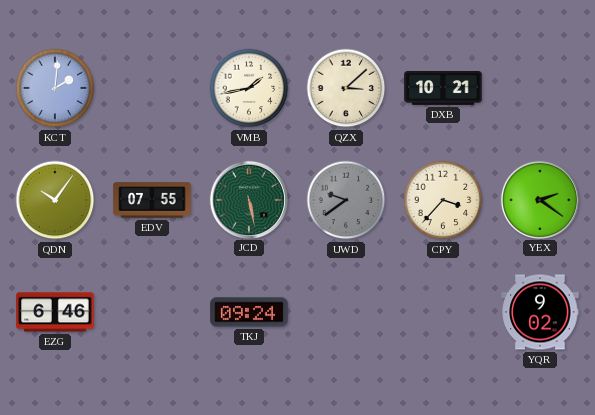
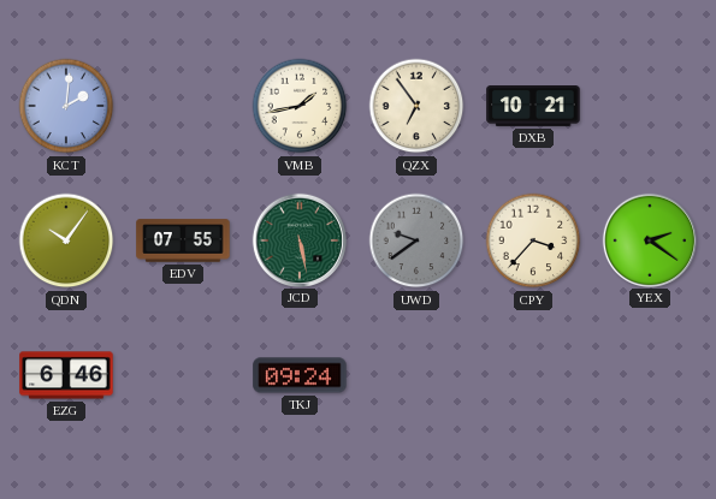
QZX: 3:08 -> 6:54 (416, 106)
YQR: 9:02 -> none (540, 312)
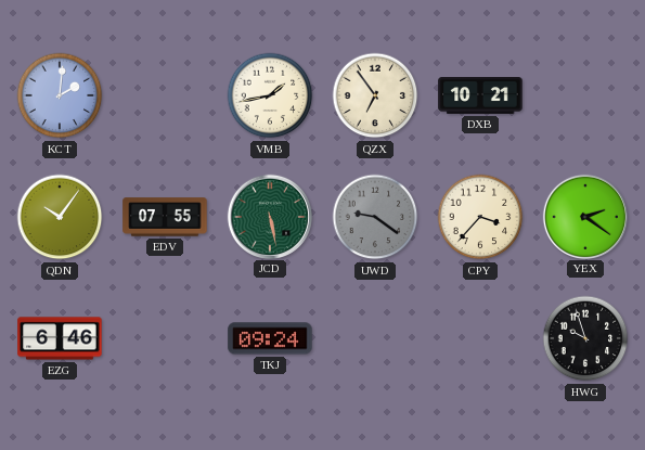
UWD: 9:39 -> 9:21 (375, 217)
HWG: none -> 9:57 (585, 338)
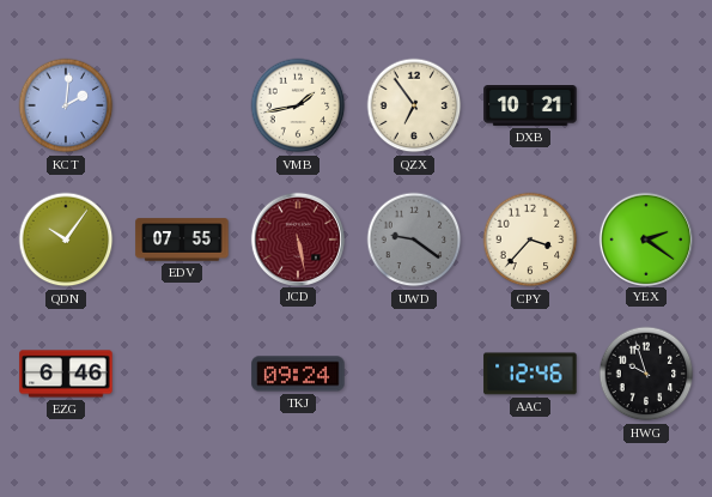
JCD dial: green -> burgundy (297, 238)
AAC: none -> 12:46 (530, 374)
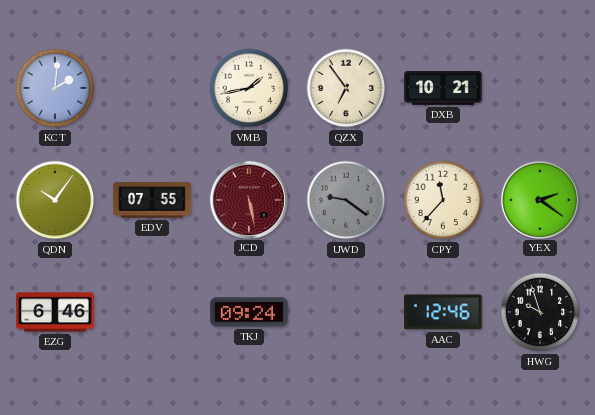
CPY: 3:37 -> 11:37 (443, 200)
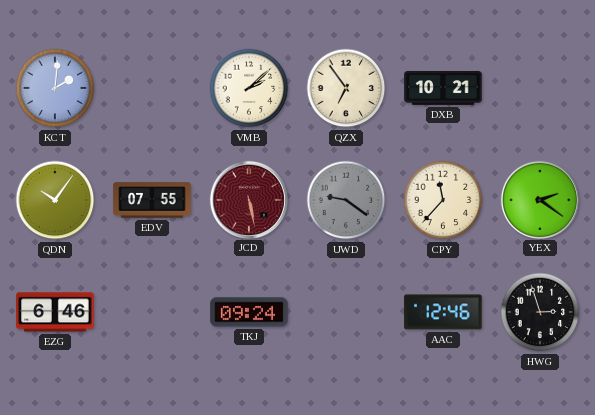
VMB: 1:43 -> 2:08 (249, 88)
HWG: 9:57 -> 2:57 (540, 312)
